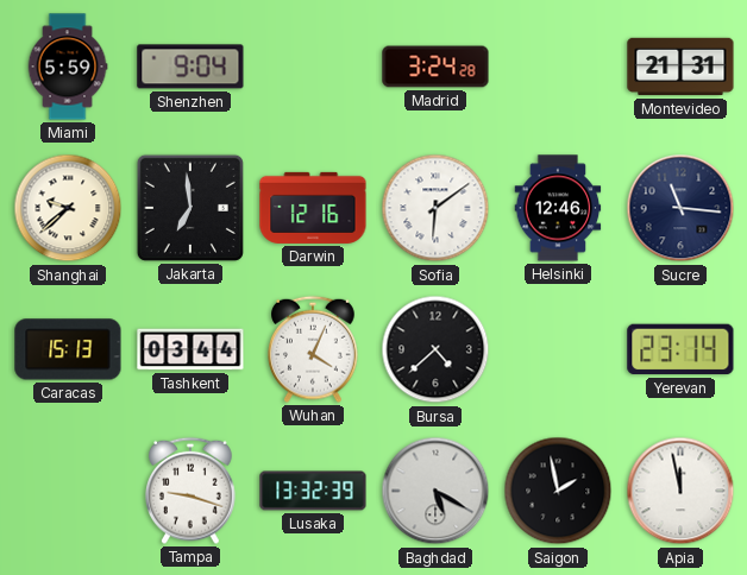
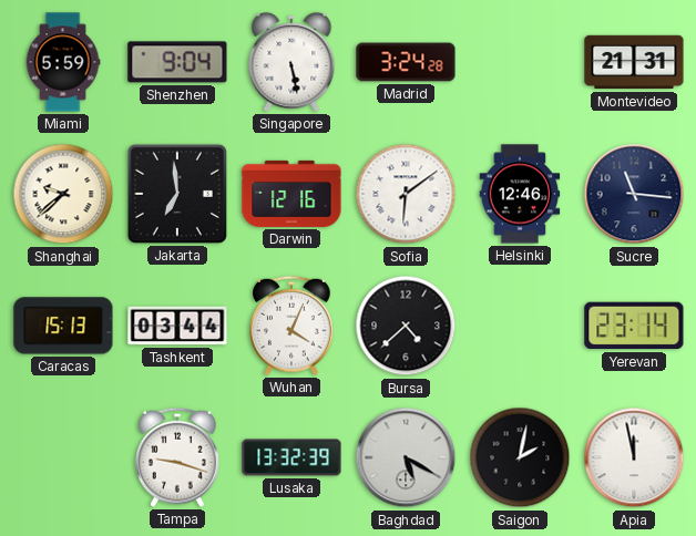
Singapore: none -> 5:28 (291, 62)
Saigon: 1:58 -> 2:02 (520, 457)
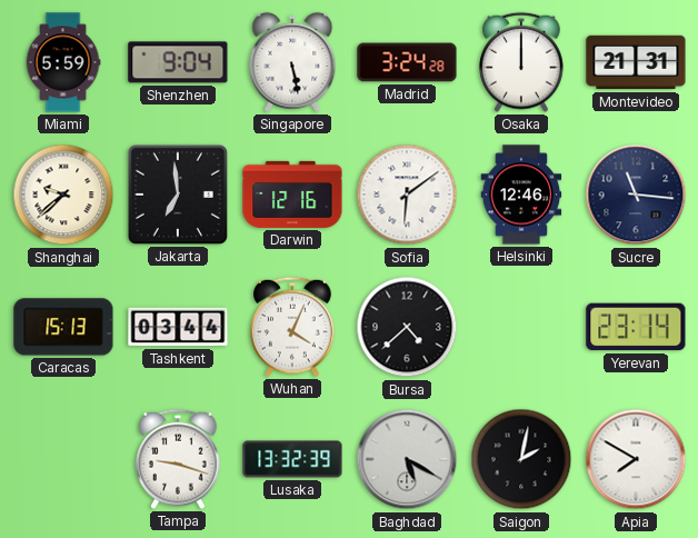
Osaka: none -> 12:00 (522, 62)
Apia: 11:58 -> 7:50 (636, 459)
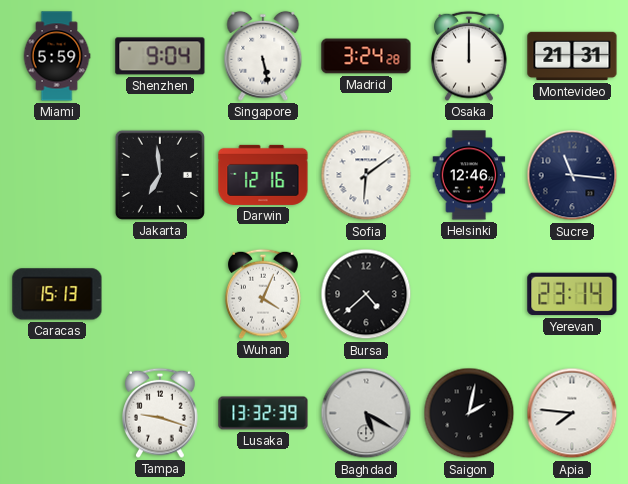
Shanghai: 9:38 -> none (63, 195)
Tashkent: 03:44 -> none (178, 327)
Apia: 7:50 -> 7:46 (572, 413)
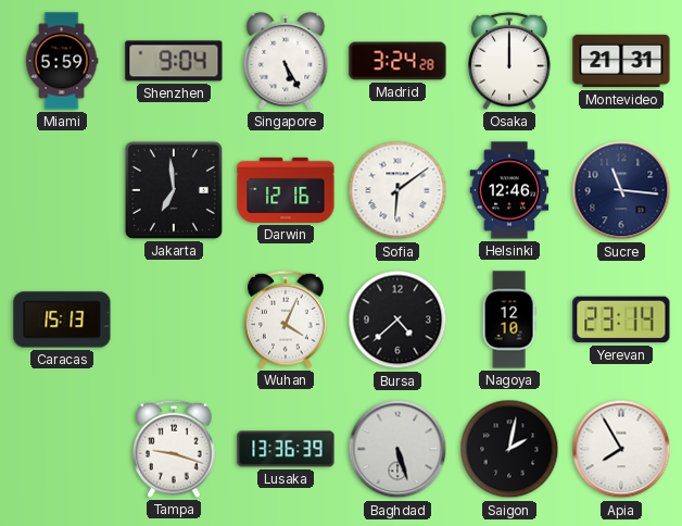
Singapore: 5:28 -> 5:25 (286, 61)
Nagoya: none -> 12:10 (509, 320)
Lusaka: 13:32 -> 13:36 (286, 449)
Baghdad: 5:20 -> 5:27 (397, 449)
Apia: 7:46 -> 7:55 (621, 449)
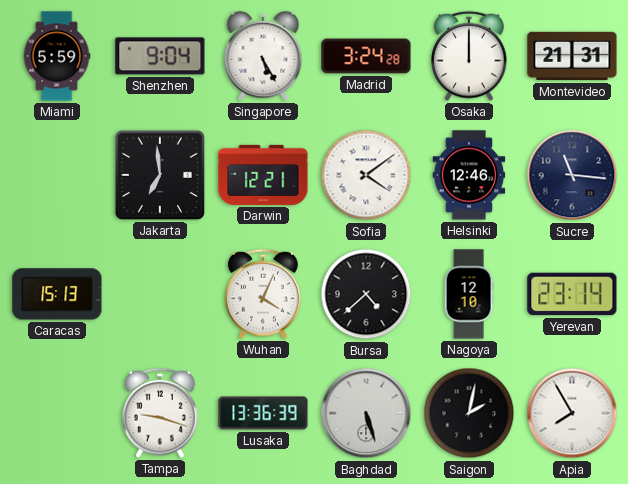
Darwin: 12:16 -> 12:21 (263, 175)
Sofia: 6:09 -> 4:09 (366, 175)
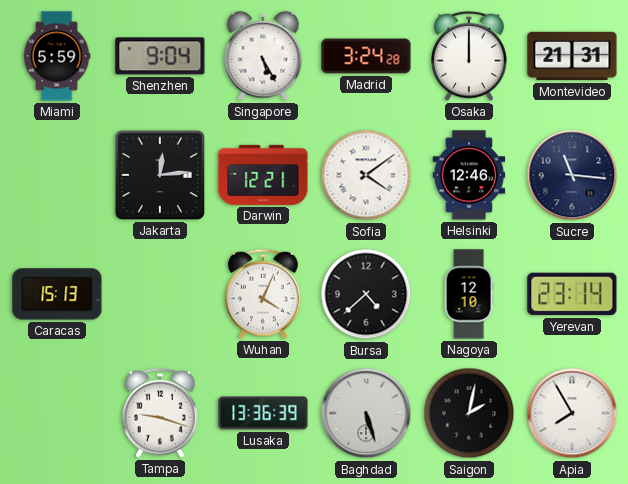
Jakarta: 6:59 -> 12:14 (160, 175)
